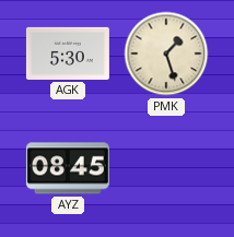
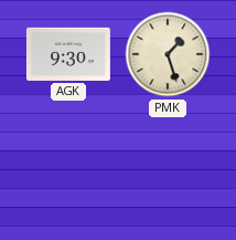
AGK: 5:30 -> 9:30 (68, 54)
AYZ: 08:45 -> none (68, 168)
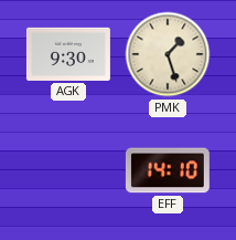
EFF: none -> 14:10 (168, 170)
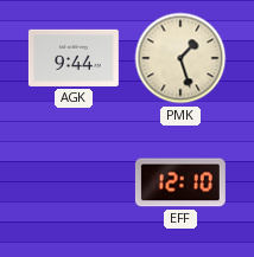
AGK: 9:30 -> 9:44 (74, 58)
EFF: 14:10 -> 12:10 (180, 182)
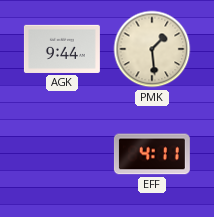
PMK: 1:27 -> 1:29 (152, 49)
EFF: 12:10 -> 4:11 (152, 154)
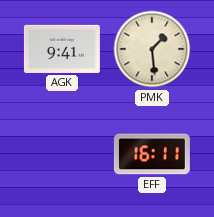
AGK: 9:44 -> 9:41 (62, 49)
EFF: 4:11 -> 16:11 (152, 154)
